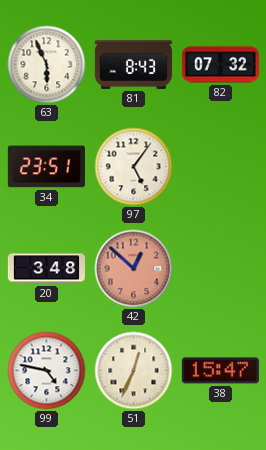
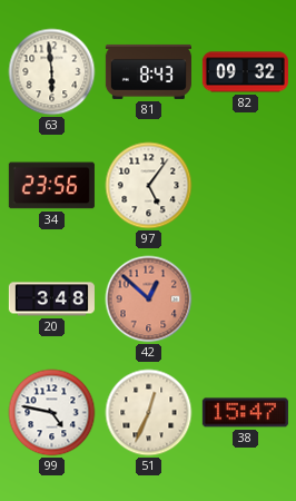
63: 5:56 -> 5:59 (52, 72)
82: 07:32 -> 09:32 (245, 72)
34: 23:51 -> 23:56 (51, 186)
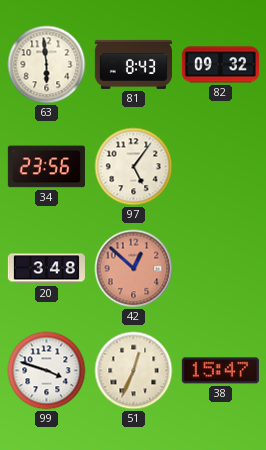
99: 4:47 -> 3:48 (47, 371)
